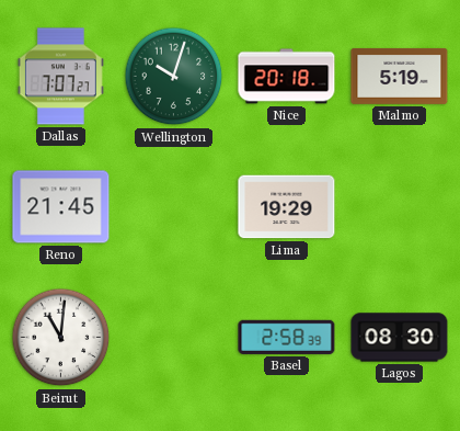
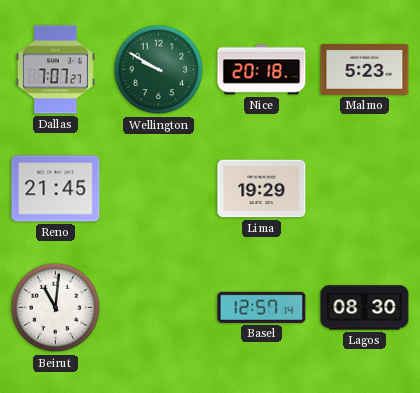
Wellington: 10:03 -> 9:50 (159, 70)
Malmo: 5:19 -> 5:23 (365, 69)
Basel: 2:58 -> 12:57 (262, 307)
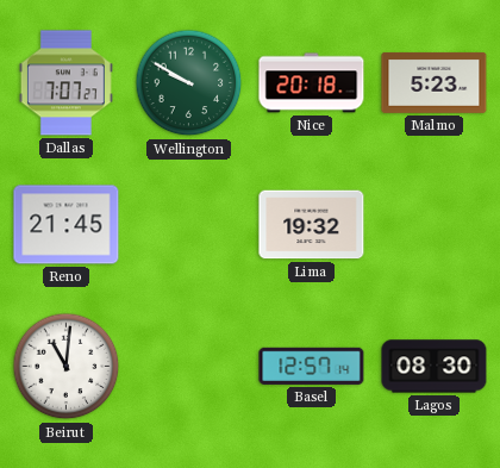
Lima: 19:29 -> 19:32 (312, 225)
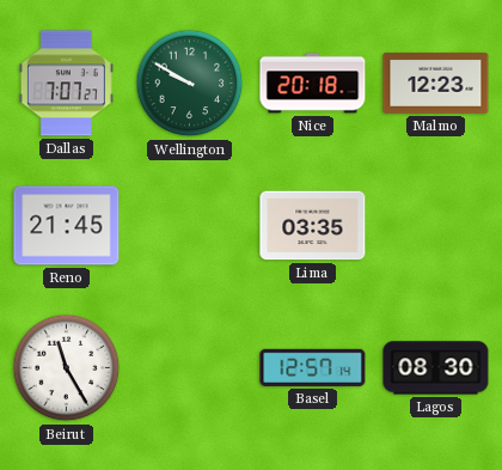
Malmo: 5:23 -> 12:23 (436, 83)
Lima: 19:32 -> 03:35 (313, 226)
Beirut: 11:01 -> 11:25 (67, 368)
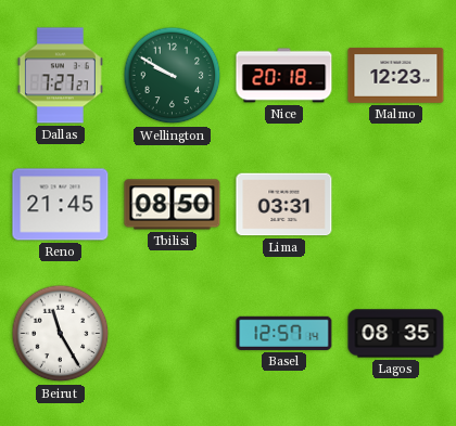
Dallas: 7:07 -> 7:27 (60, 76)
Tbilisi: none -> 08:50 (173, 205)
Lima: 03:35 -> 03:31 (284, 205)
Lagos: 08:30 -> 08:35 (396, 334)
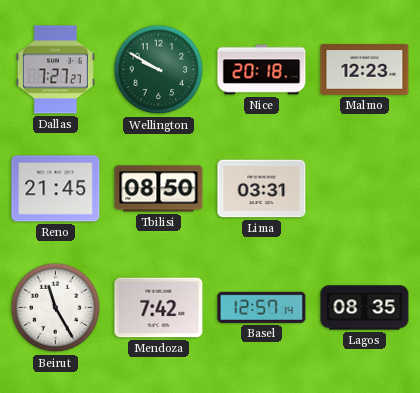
Mendoza: none -> 7:42 (159, 308)
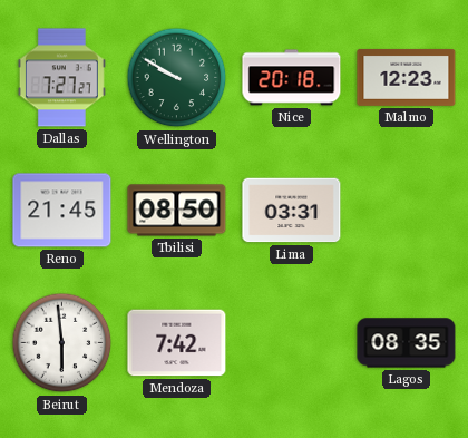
Beirut: 11:25 -> 5:59 (62, 343)
Basel: 12:57 -> none (262, 307)
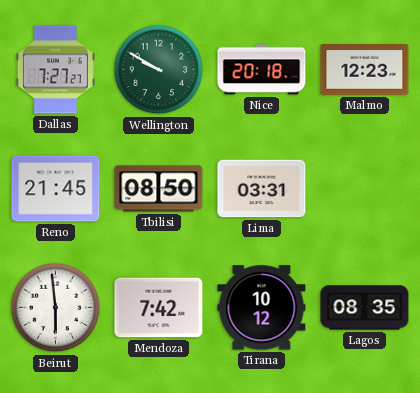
Tirana: none -> 10:12 (262, 308)
